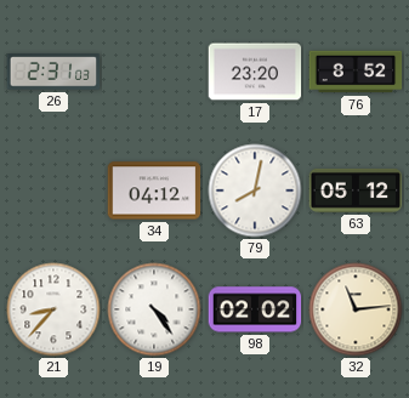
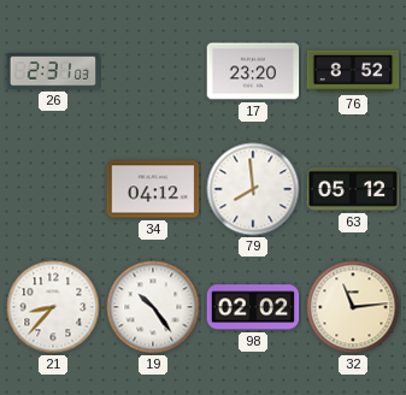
79: 8:02 -> 7:59 (253, 189)
19: 4:24 -> 10:24 (153, 307)
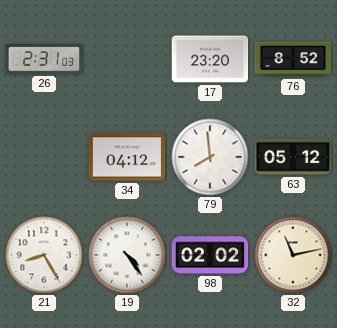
21: 8:37 -> 8:25 (44, 255)
19: 10:24 -> 4:24 (127, 255)
32: 11:14 -> 11:13 (293, 255)
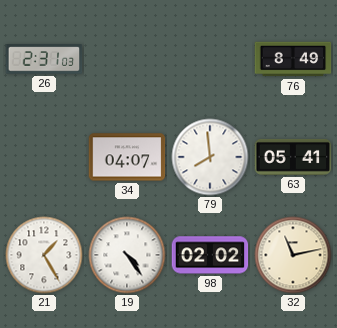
17: 23:20 -> none (210, 59)
76: 8:52 -> 8:49 (293, 59)
34: 04:12 -> 04:07 (127, 157)
63: 05:12 -> 05:41 (293, 157)
21: 8:25 -> 1:25 (44, 255)
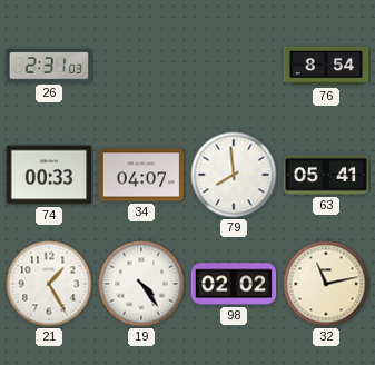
76: 8:49 -> 8:54 (326, 66)
74: none -> 00:33 (49, 175)
